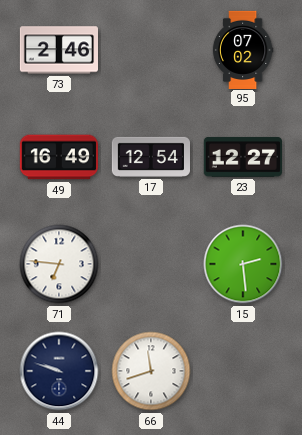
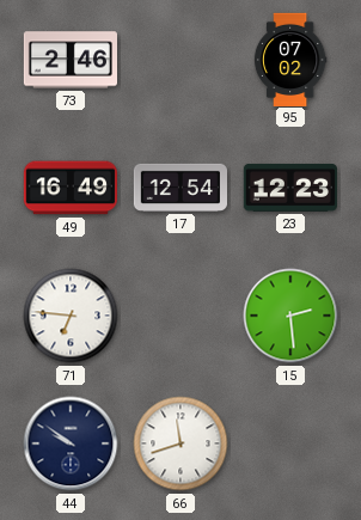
23: 12:27 -> 12:23 (290, 188)
44: 9:48 -> 9:51 (71, 443)
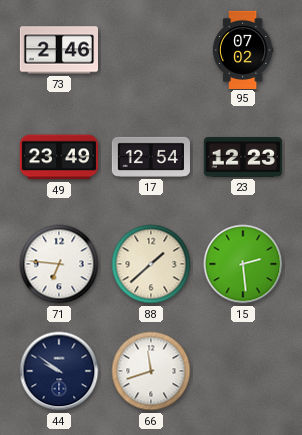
49: 16:49 -> 23:49 (58, 157)
88: none -> 1:38 (151, 264)
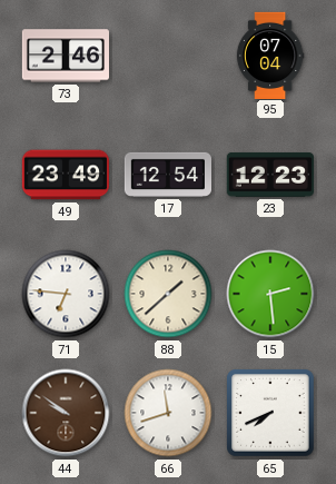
95: 07:02 -> 07:04 (270, 55)
44 dial: navy -> brown (66, 413)
65: none -> 7:41 (270, 413)
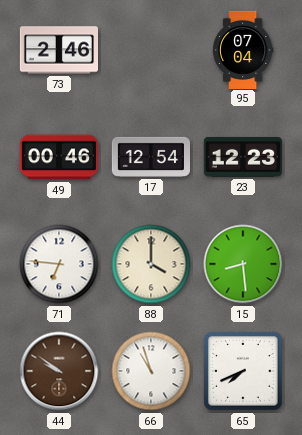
49: 23:49 -> 00:46 (58, 157)
88: 1:38 -> 4:00 (151, 264)
15: 2:29 -> 8:29 (243, 264)
66: 11:42 -> 10:57 (151, 371)
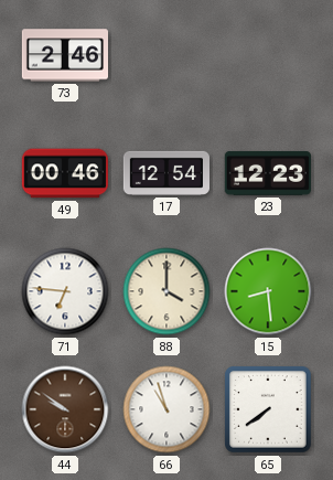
95: 07:04 -> none (243, 49)
65: 7:41 -> 7:39 (268, 409)
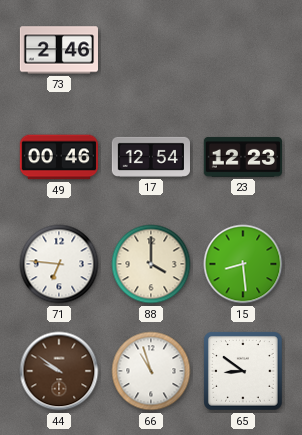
65: 7:39 -> 8:51 (243, 371)
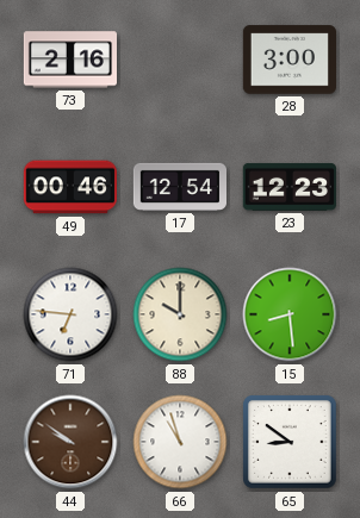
73: 2:46 -> 2:16 (69, 60)
28: none -> 3:00 (288, 60)
88: 4:00 -> 10:00 (180, 314)
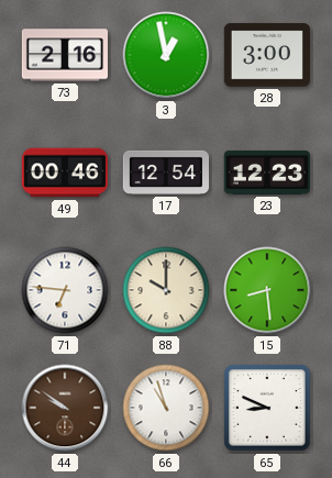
3: none -> 12:58 (166, 55)
65: 8:51 -> 8:49 (267, 408)
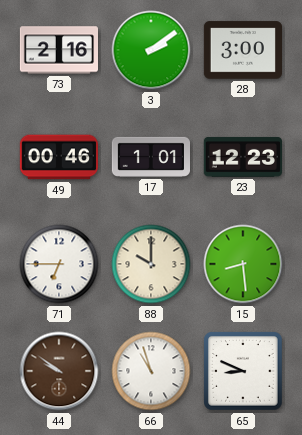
3: 12:58 -> 2:09 (151, 50)
17: 12:54 -> 1:01 (150, 157)
71: 6:46 -> 6:45 (59, 264)
